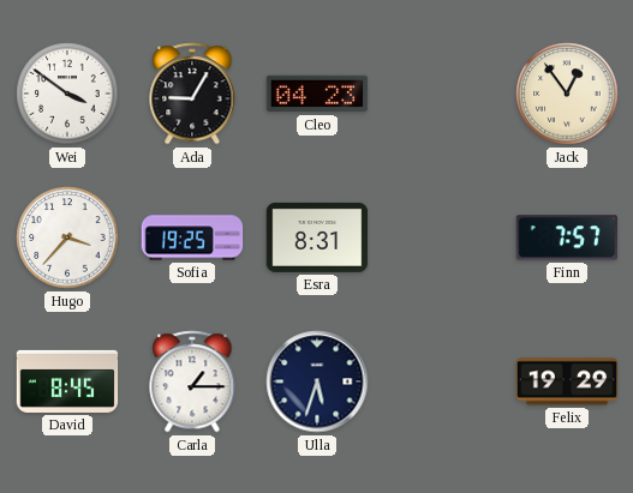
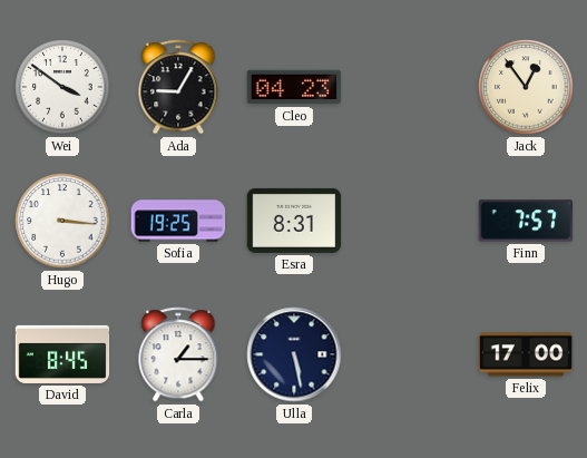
Hugo: 3:37 -> 3:16 (62, 221)
Ulla: 5:33 -> 5:28 (294, 354)
Felix: 19:29 -> 17:00 (526, 354)
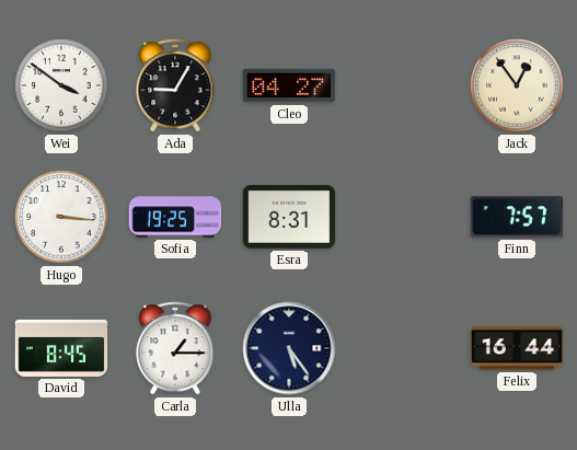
Cleo: 04:23 -> 04:27 (289, 85)
Ulla: 5:28 -> 5:24 (289, 348)
Felix: 17:00 -> 16:44 (517, 348)
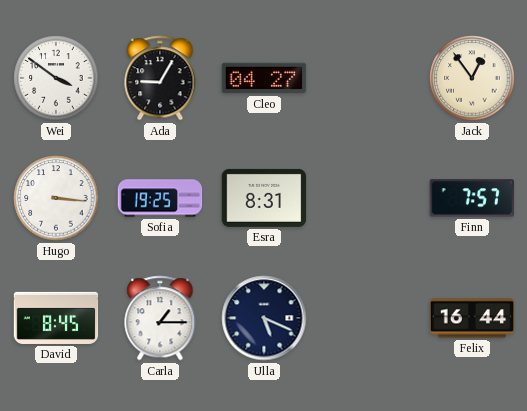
Ulla: 5:24 -> 5:19 (264, 318)
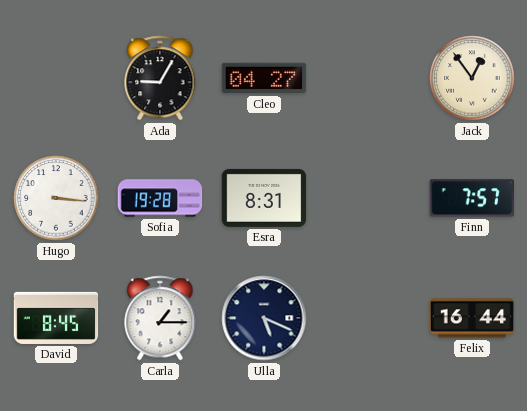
Wei: 3:51 -> none (56, 78)
Sofia: 19:25 -> 19:28 (160, 198)
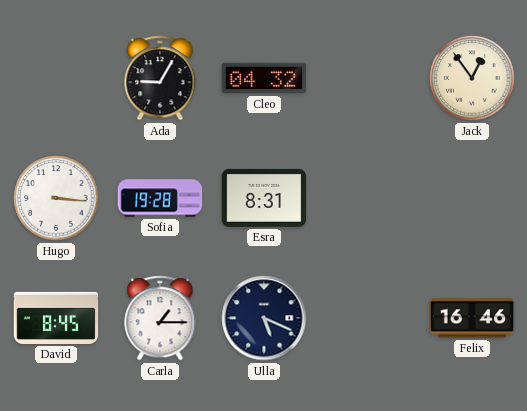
Cleo: 04:27 -> 04:32 (264, 78)
Finn: 7:57 -> none (471, 198)
Felix: 16:44 -> 16:46 (472, 318)
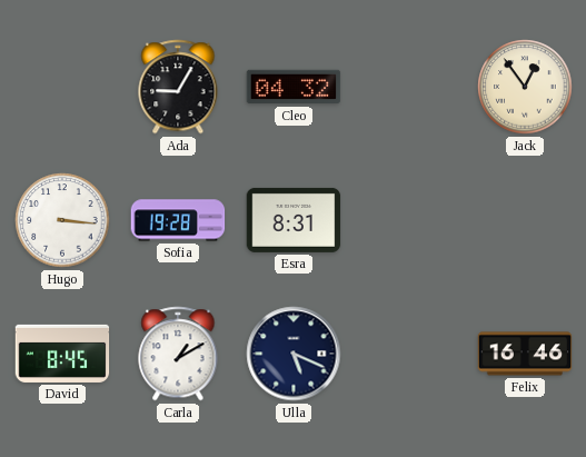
Carla: 1:15 -> 1:10 (178, 354)
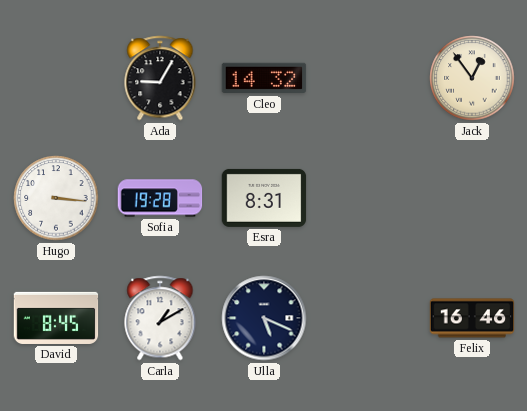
Cleo: 04:32 -> 14:32 (264, 78)
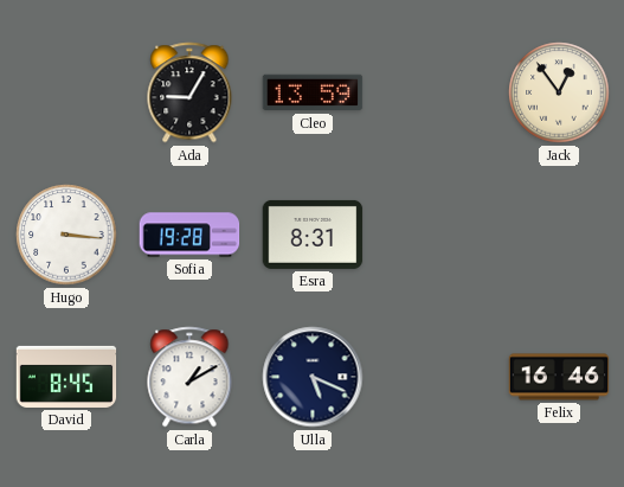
Cleo: 14:32 -> 13:59 (313, 92)
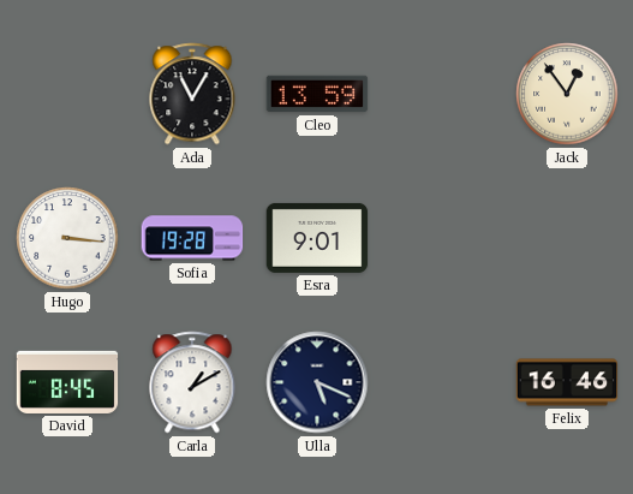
Ada: 9:05 -> 11:05 (192, 94)
Esra: 8:31 -> 9:01 (317, 238)
